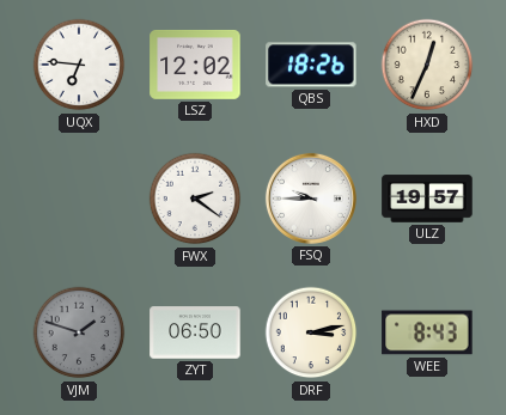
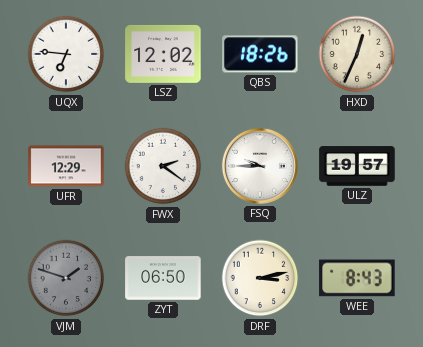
UFR: none -> 12:29 (66, 166)
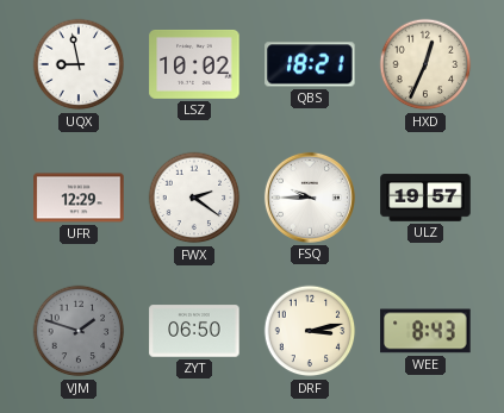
UQX: 6:46 -> 8:58 (79, 64)
LSZ: 12:02 -> 10:02 (194, 64)
QBS: 18:26 -> 18:21 (310, 64)
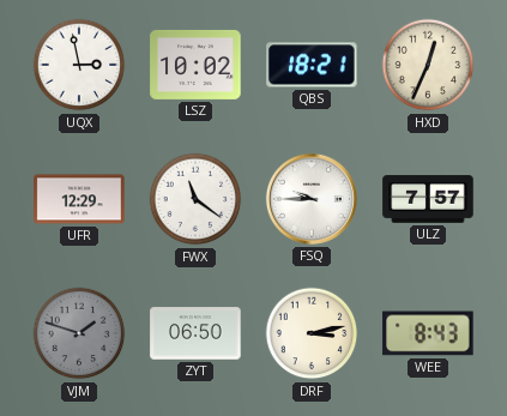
UQX: 8:58 -> 2:58 (79, 65)
FWX: 2:21 -> 11:21 (195, 199)
ULZ: 19:57 -> 7:57 (428, 199)
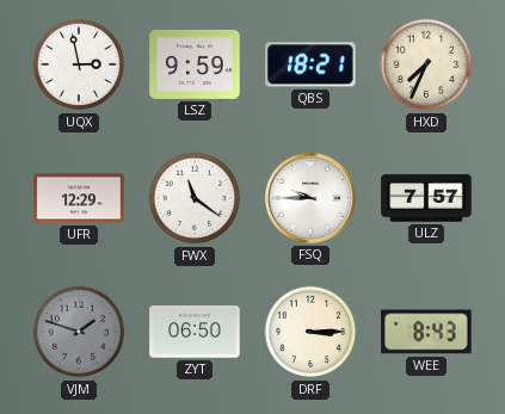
LSZ: 10:02 -> 9:59 (195, 64)
HXD: 12:34 -> 7:34 (426, 64)
DRF: 3:13 -> 3:15 (310, 332)
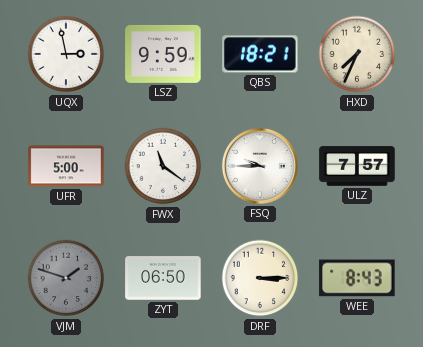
UFR: 12:29 -> 5:00 (66, 166)
